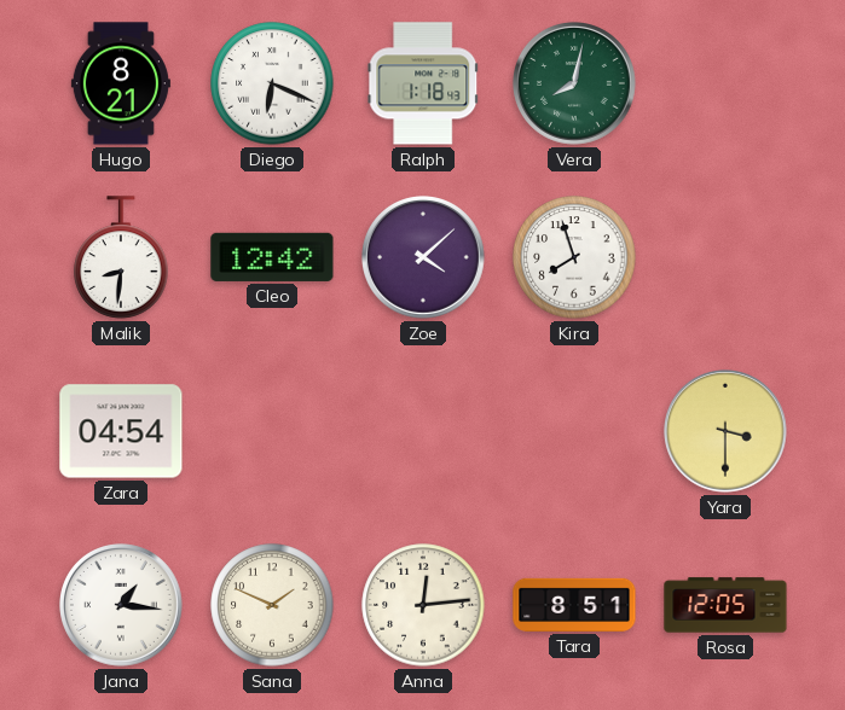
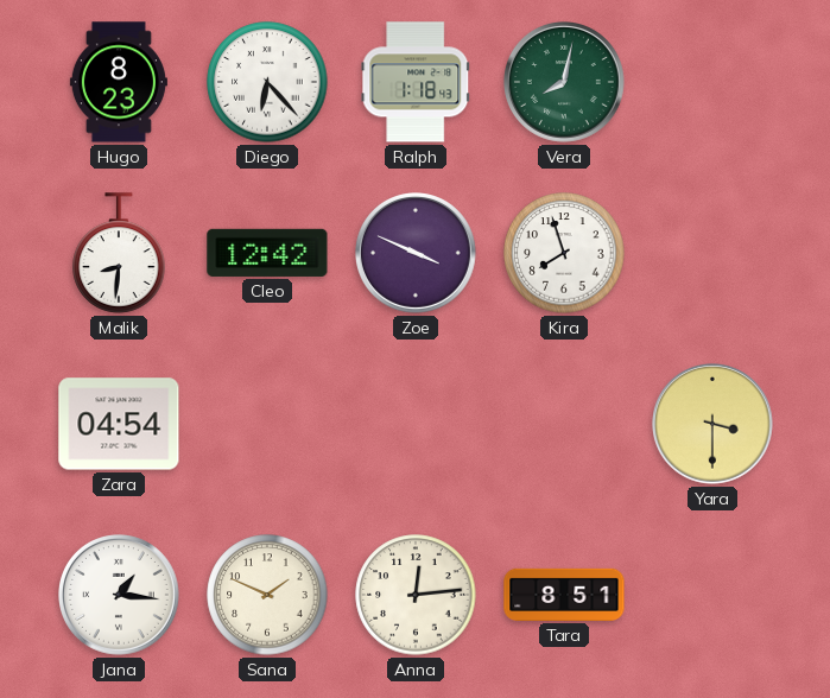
Hugo: 8:21 -> 8:23 (119, 82)
Diego: 6:19 -> 6:23 (267, 82)
Zoe: 4:08 -> 3:49 (417, 254)
Rosa: 12:05 -> none (725, 605)
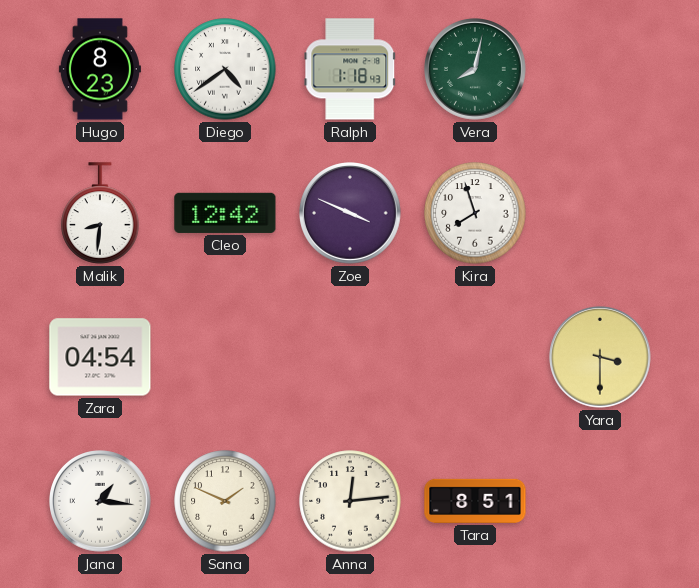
Diego: 6:23 -> 4:39 (225, 69)
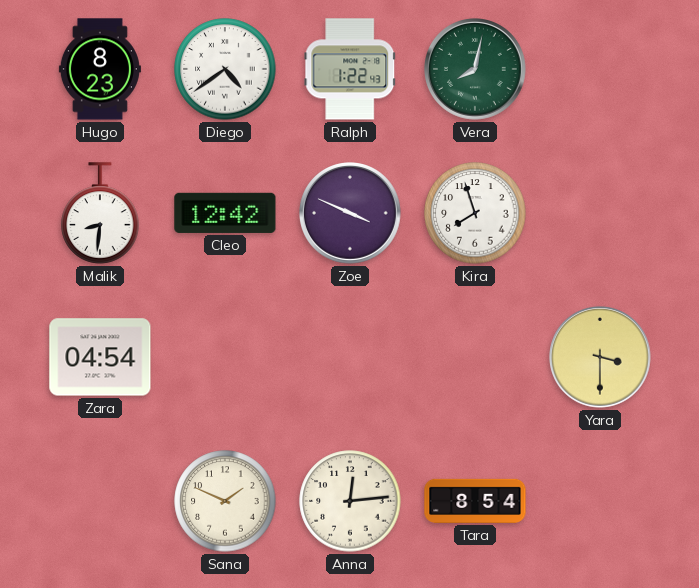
Ralph: 1:18 -> 1:22 (350, 69)
Jana: 1:16 -> none (101, 502)
Tara: 8:51 -> 8:54 (475, 501)
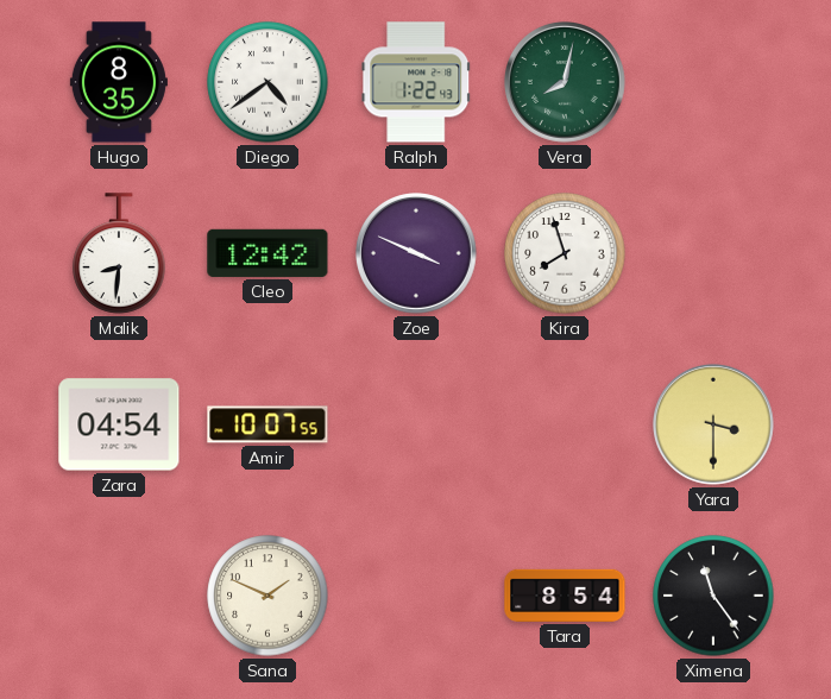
Hugo: 8:23 -> 8:35 (119, 82)
Amir: none -> 10:07 (267, 424)
Anna: 12:14 -> none (350, 501)
Ximena: none -> 11:24 (713, 596)
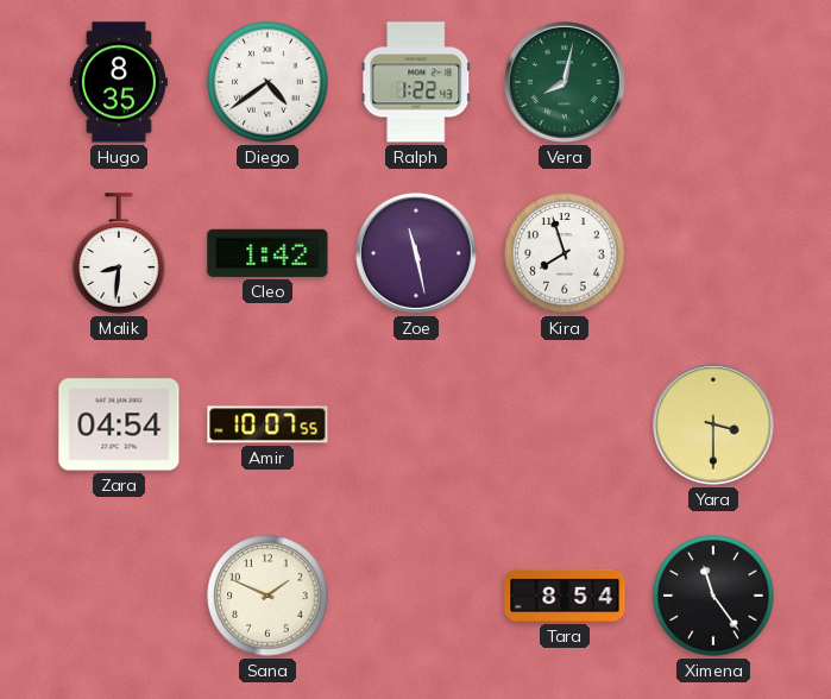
Cleo: 12:42 -> 1:42 (267, 253)
Zoe: 3:49 -> 11:28 (417, 254)
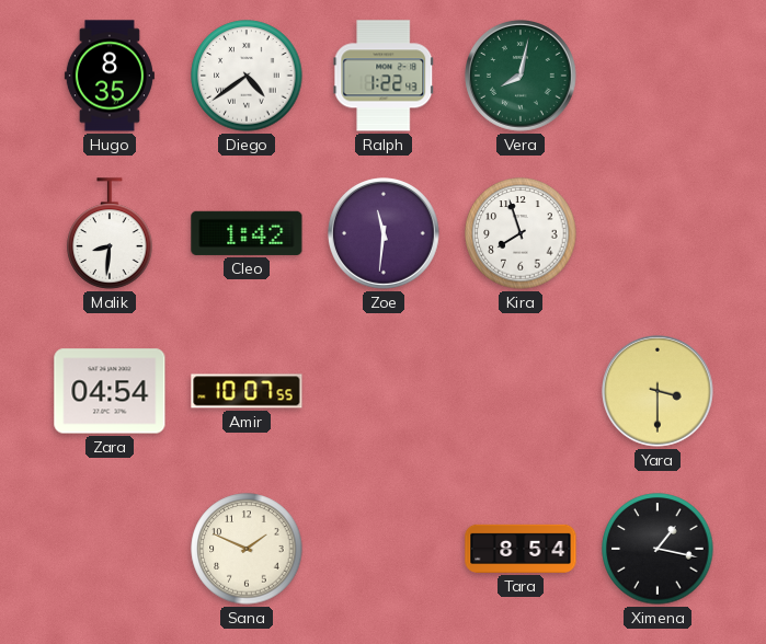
Zoe: 11:28 -> 11:31 (385, 234)
Ximena: 11:24 -> 1:17 (658, 549)
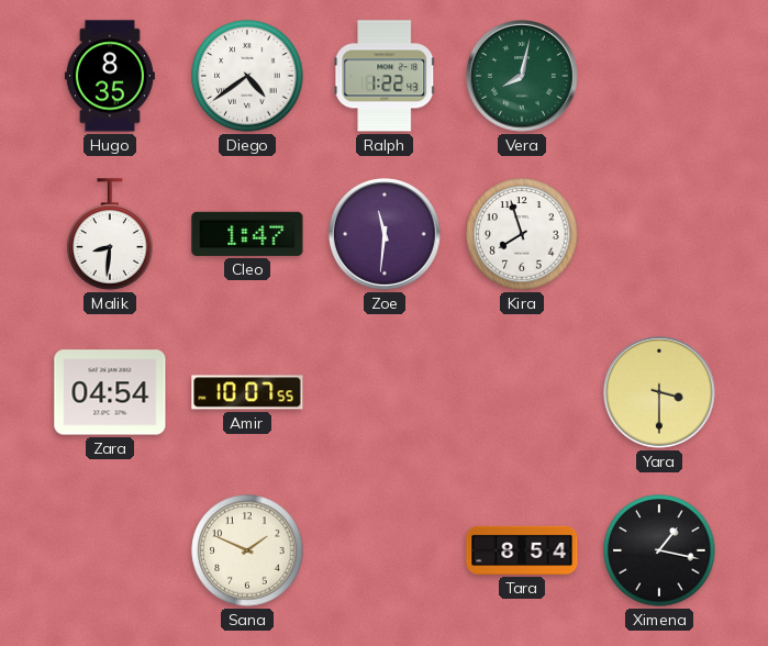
Cleo: 1:42 -> 1:47 (247, 234)
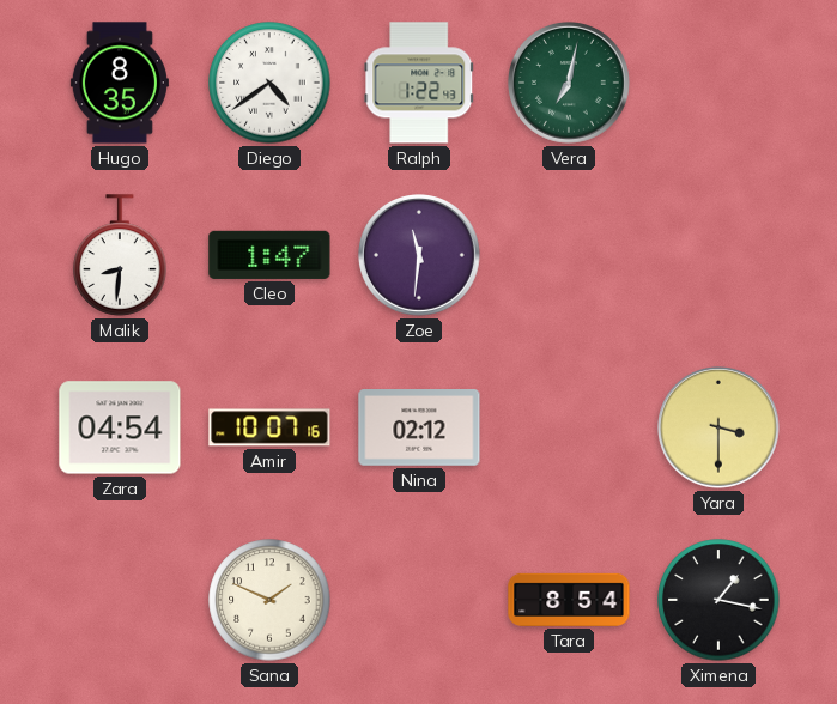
Vera: 8:02 -> 7:02 (570, 84)
Kira: 7:57 -> none (522, 234)
Amir: 10:07:55 -> 10:07:16 (269, 427)
Nina: none -> 02:12 (419, 429)
